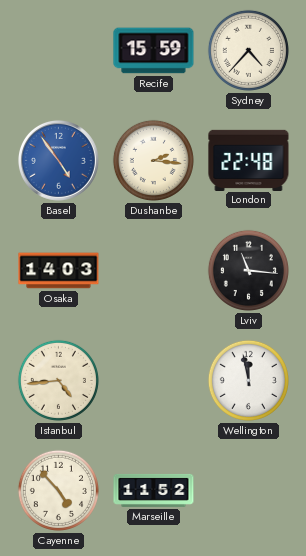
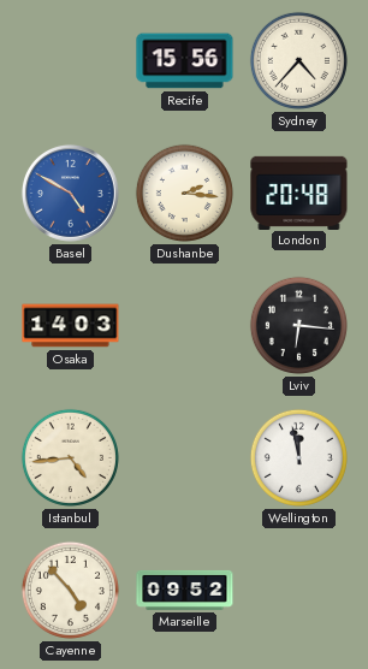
Recife: 15:59 -> 15:56 (185, 61)
Basel: 4:54 -> 4:50 (70, 193)
London: 22:48 -> 20:48 (299, 193)
Lviv: 11:16 -> 6:16 (298, 325)
Marseille: 11:52 -> 09:52 (185, 590)
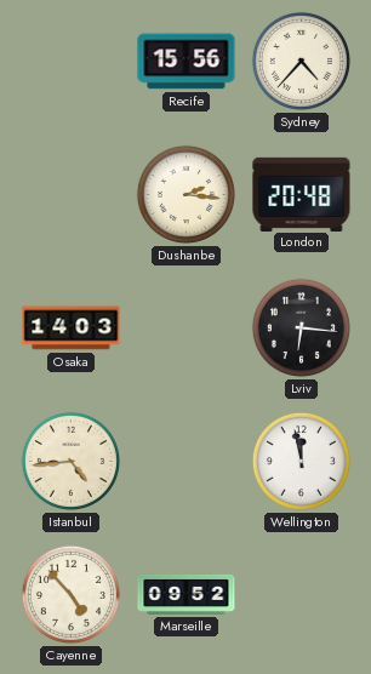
Basel: 4:50 -> none (70, 193)
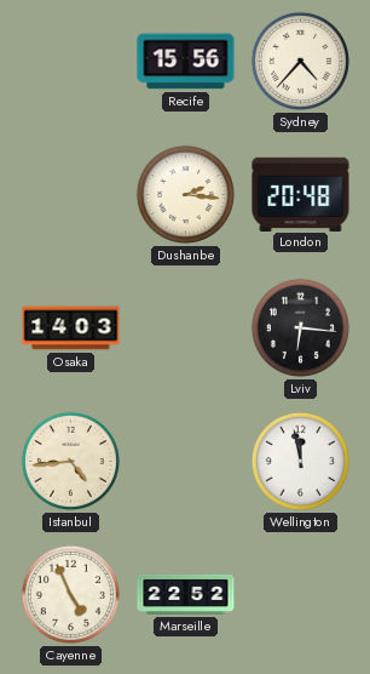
Cayenne: 4:53 -> 4:56 (70, 594)
Marseille: 09:52 -> 22:52 (186, 594)
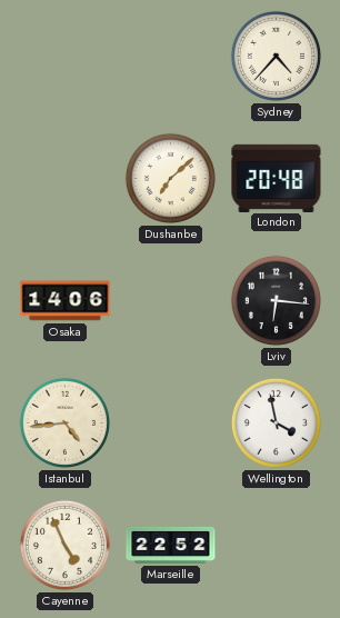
Recife: 15:56 -> none (186, 62)
Dushanbe: 2:16 -> 7:08 (170, 178)
Osaka: 14:03 -> 14:06 (66, 301)
Wellington: 11:58 -> 3:58 (276, 422)
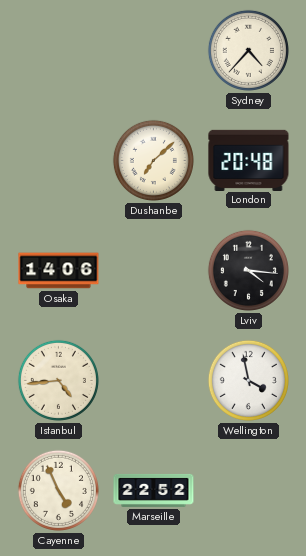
Lviv: 6:16 -> 4:16 (248, 270)
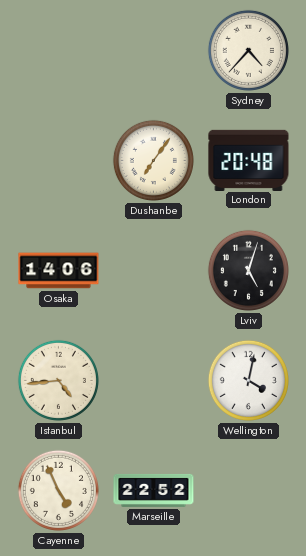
Dushanbe: 7:08 -> 7:06 (153, 160)
Lviv: 4:16 -> 5:03 (248, 270)
Wellington: 3:58 -> 4:02 (248, 380)
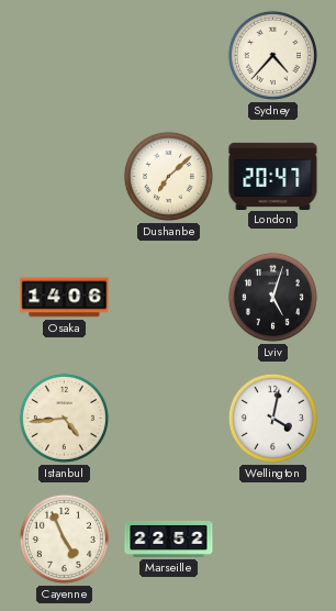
Dushanbe: 7:06 -> 7:08 (168, 176)
London: 20:48 -> 20:47 (273, 176)
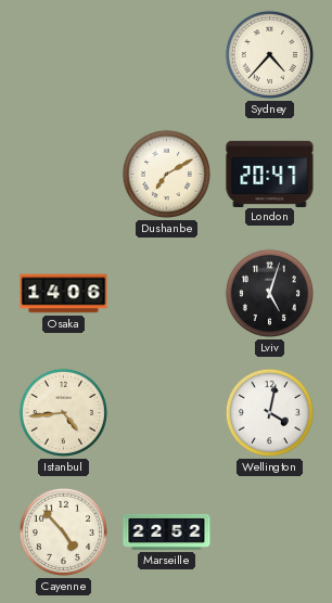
Dushanbe: 7:08 -> 7:10 (166, 174)
Cayenne: 4:56 -> 4:53 (63, 531)
